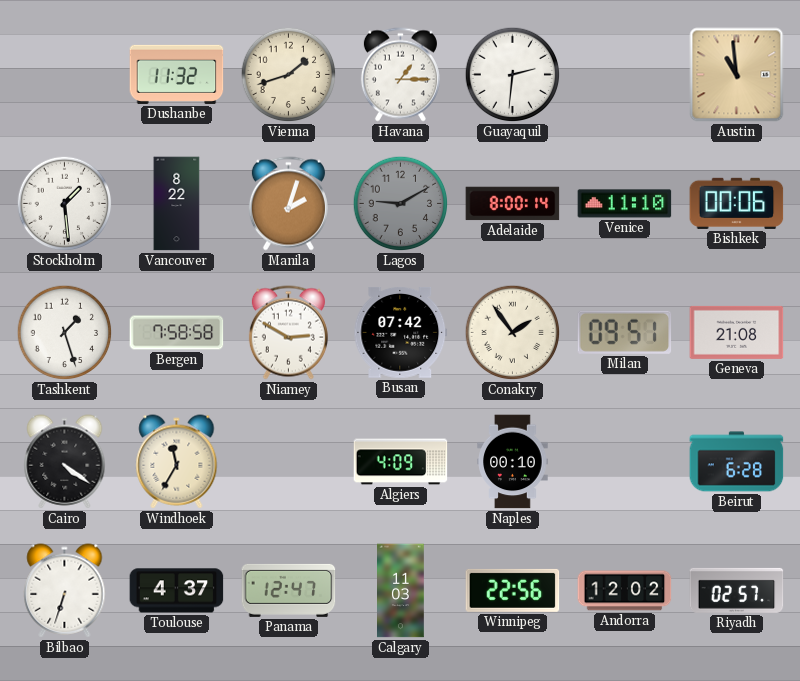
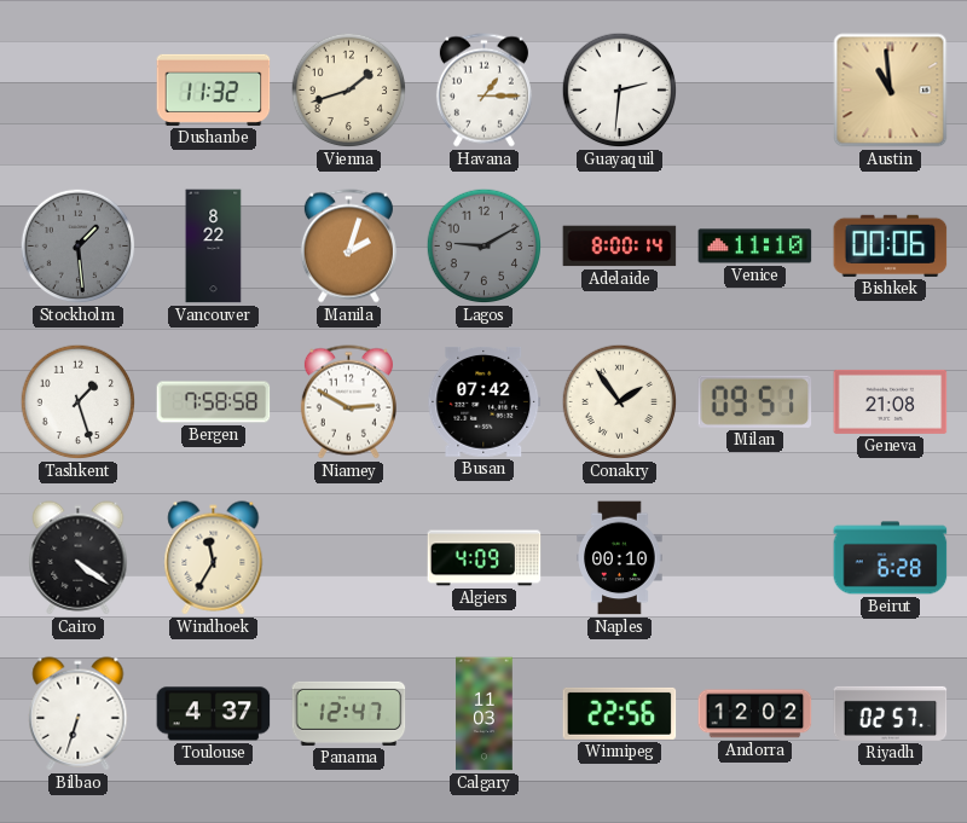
Stockholm dial: white -> grey (79, 247)
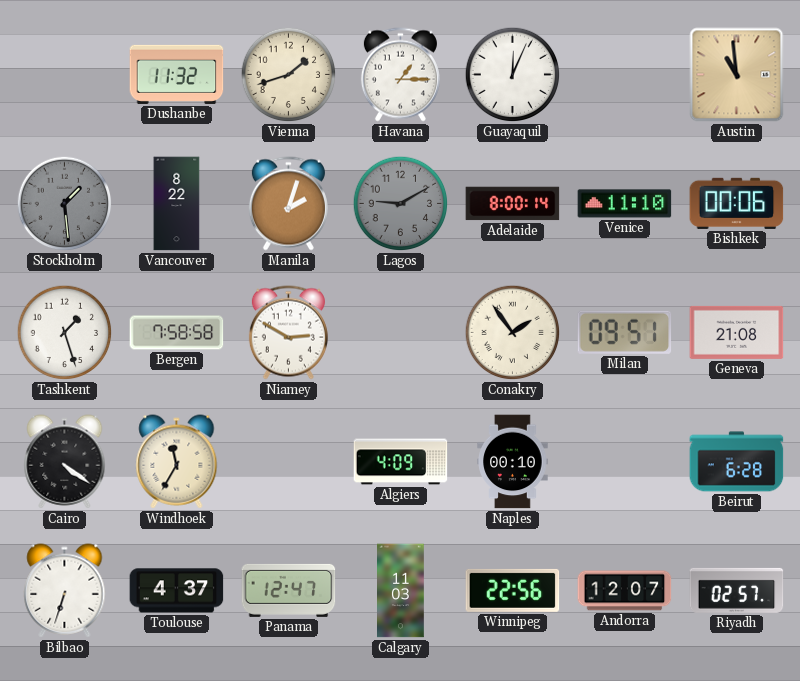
Guayaquil: 2:31 -> 12:04 (513, 75)
Busan: 07:42 -> none (485, 402)
Andorra: 12:02 -> 12:07 (625, 591)
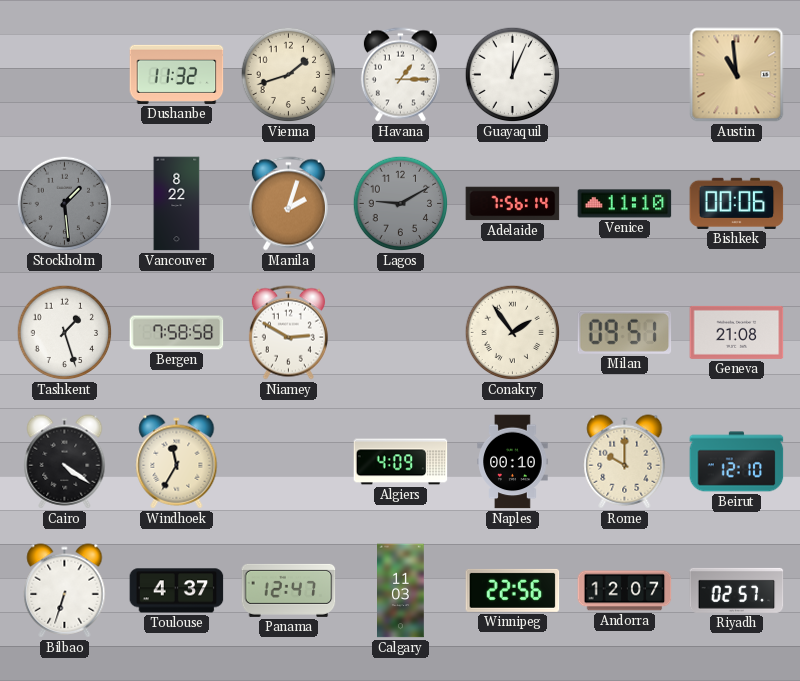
Adelaide: 8:00 -> 7:56 (513, 204)
Rome: none -> 10:00 (625, 462)
Beirut: 6:28 -> 12:10 (737, 462)
